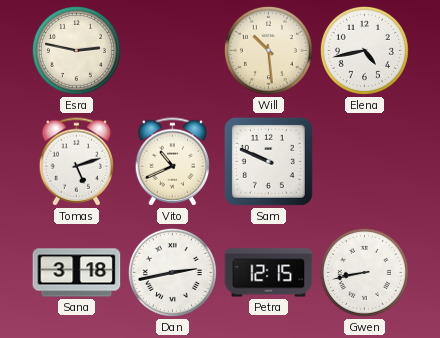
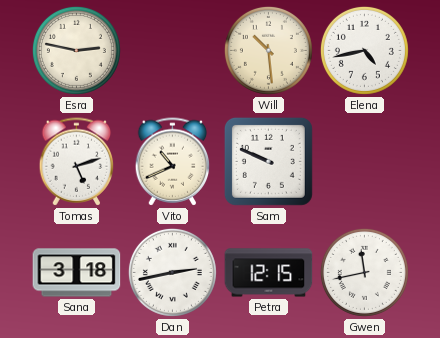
Gwen: 8:43 -> 11:43 (364, 272)
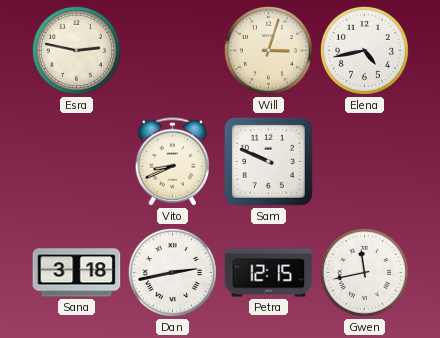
Will: 10:29 -> 3:03 (268, 50)
Tomas: 5:12 -> none (77, 162)
Vito: 10:41 -> 8:41 (173, 162)
